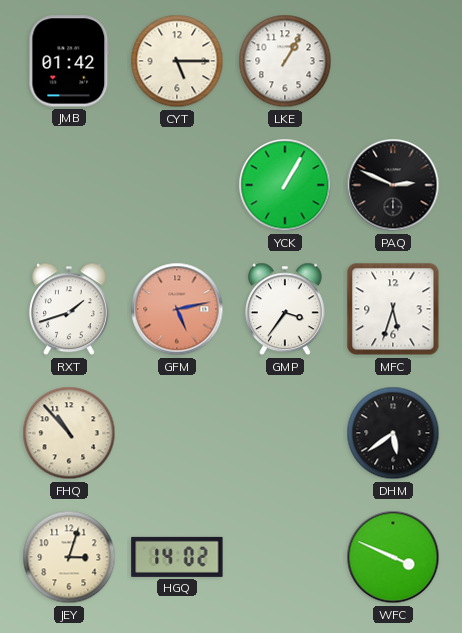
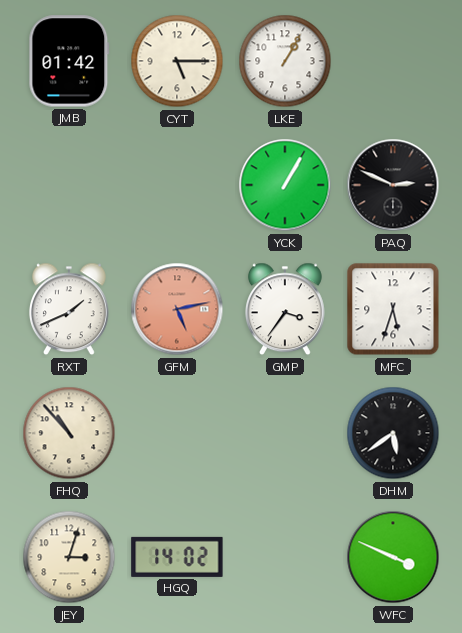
RXT: 1:42 -> 1:41 (69, 309)
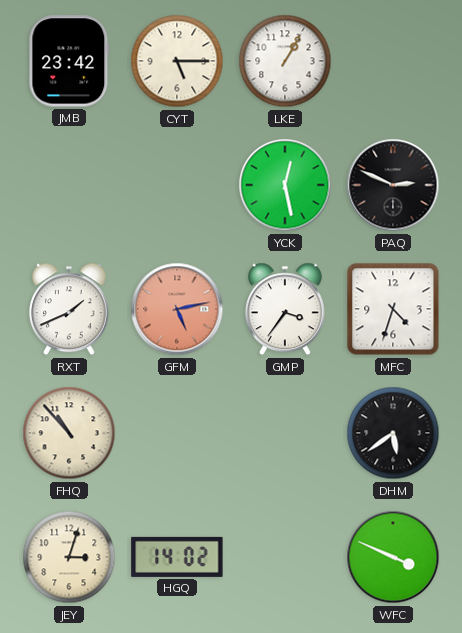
JMB: 01:42 -> 23:42 (69, 61)
YCK: 1:05 -> 12:28 (285, 185)
MFC: 5:33 -> 4:33 (393, 309)
